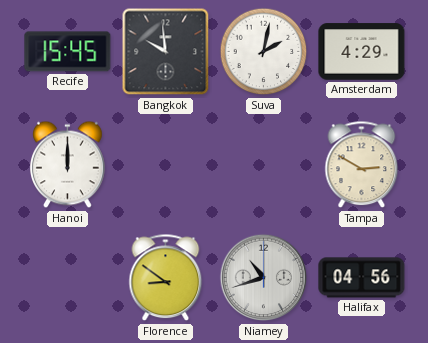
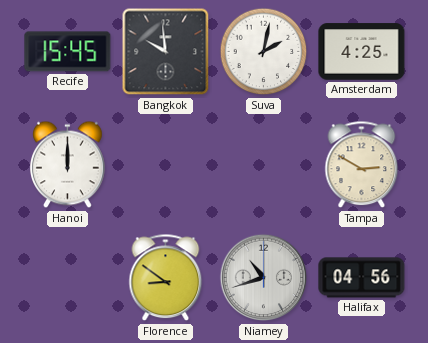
Amsterdam: 4:29 -> 4:25 (362, 52)
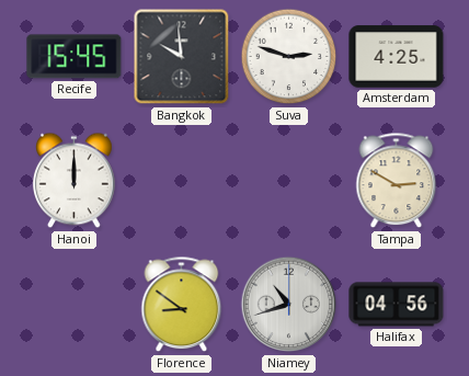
Suva: 2:02 -> 2:48 (289, 57)
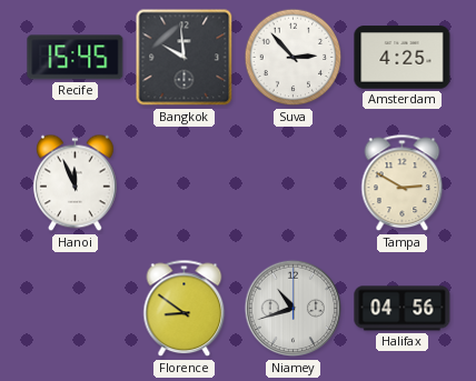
Suva: 2:48 -> 2:53 (294, 58)
Hanoi: 12:00 -> 11:56 (76, 183)
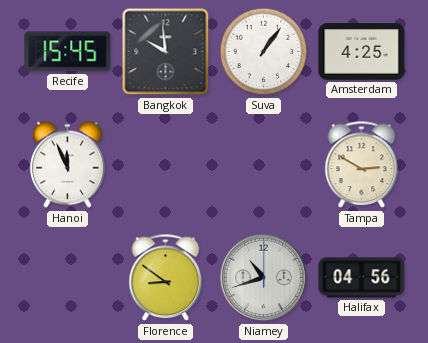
Suva: 2:53 -> 1:06 (264, 52)
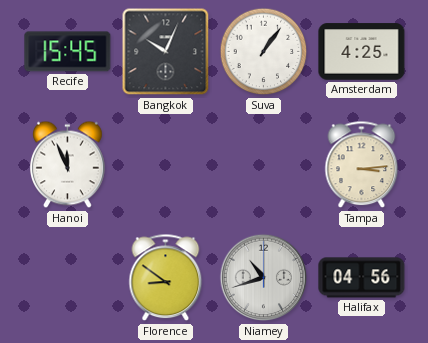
Bangkok: 9:59 -> 10:04 (166, 52)
Tampa: 2:50 -> 3:14 (362, 165)
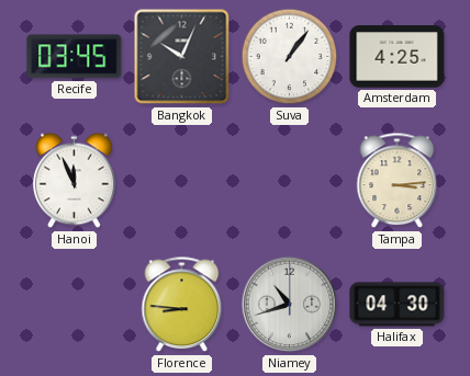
Recife: 15:45 -> 03:45 (75, 57)
Florence: 8:51 -> 8:46 (182, 305)
Halifax: 04:56 -> 04:30 (398, 305)
